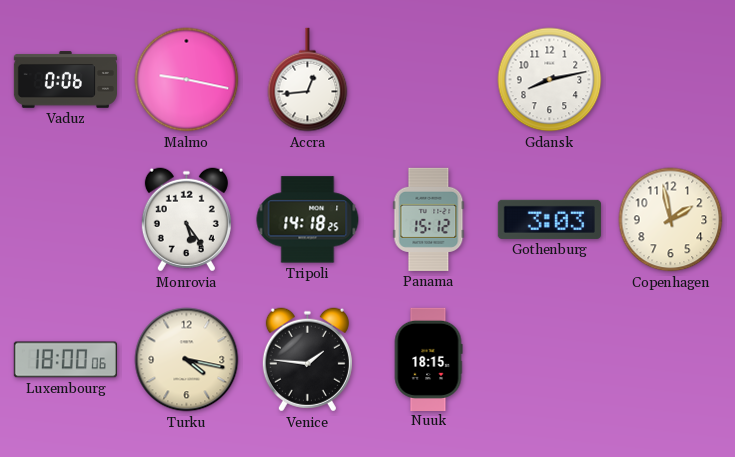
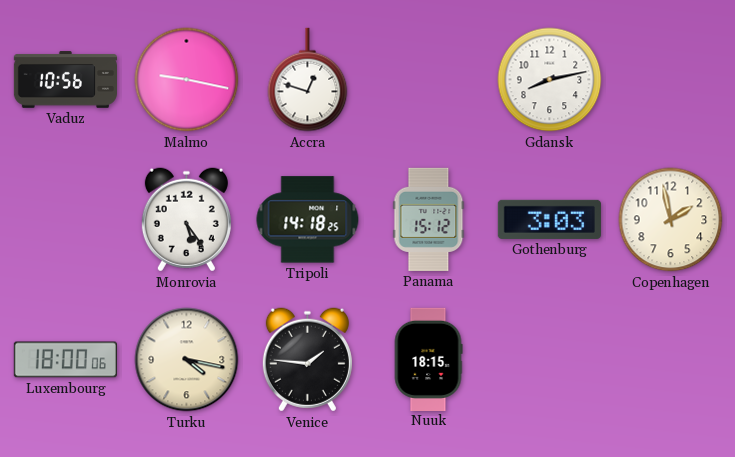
Vaduz: 0:06 -> 10:56 (65, 80)
Accra: 12:44 -> 12:48 (308, 80)
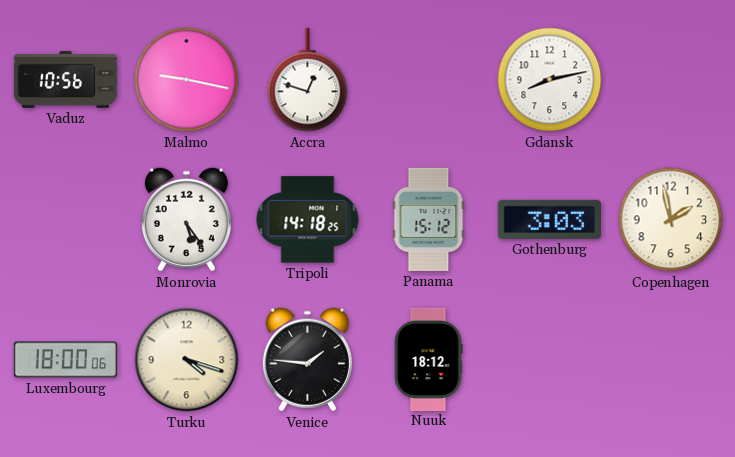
Turku: 4:17 -> 4:18 (187, 360)
Nuuk: 18:15 -> 18:12 (428, 359)
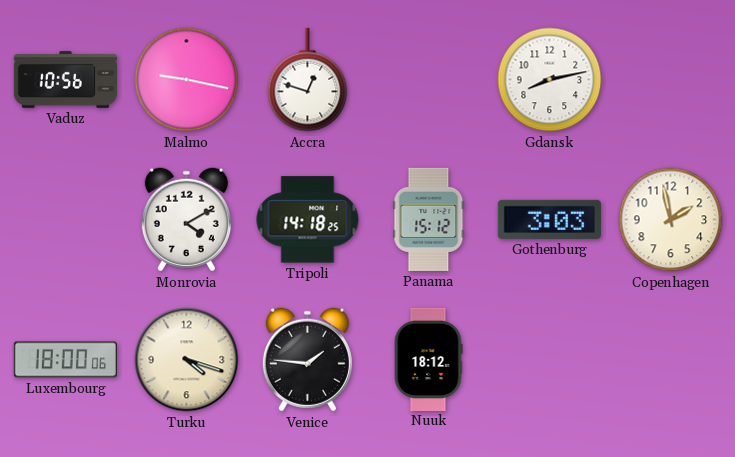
Monrovia: 5:24 -> 4:10 (186, 220)
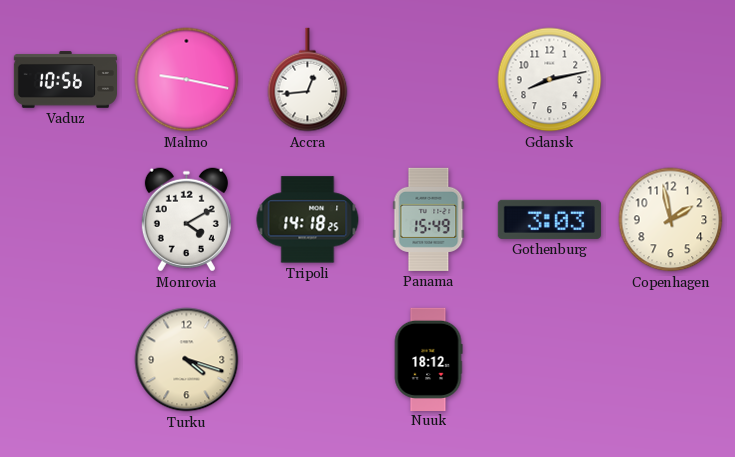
Accra: 12:48 -> 12:44 (308, 80)
Panama: 15:12 -> 15:49 (429, 219)
Luxembourg: 18:00 -> none (65, 360)
Venice: 1:46 -> none (307, 360)
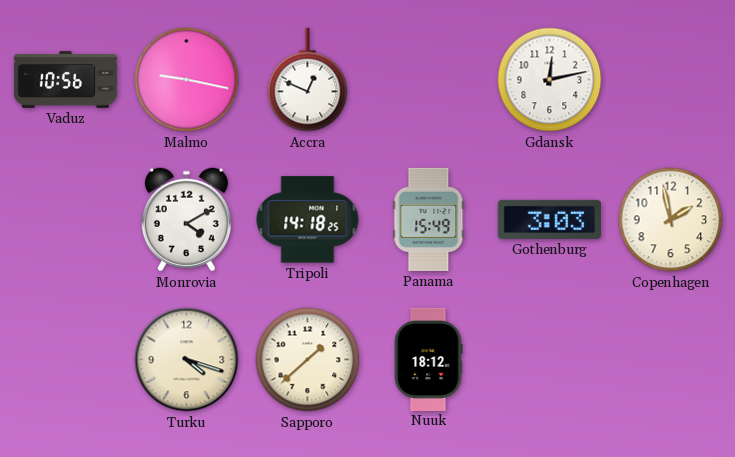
Accra: 12:44 -> 12:49 (308, 80)
Gdansk: 8:13 -> 12:13 (550, 80)
Sapporo: none -> 1:38 (308, 360)
